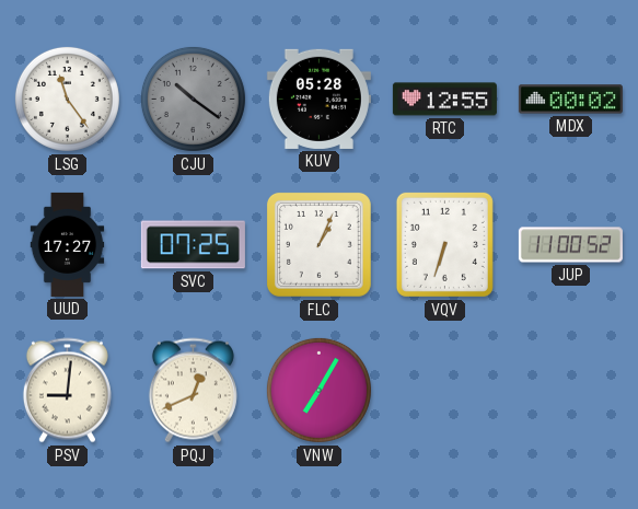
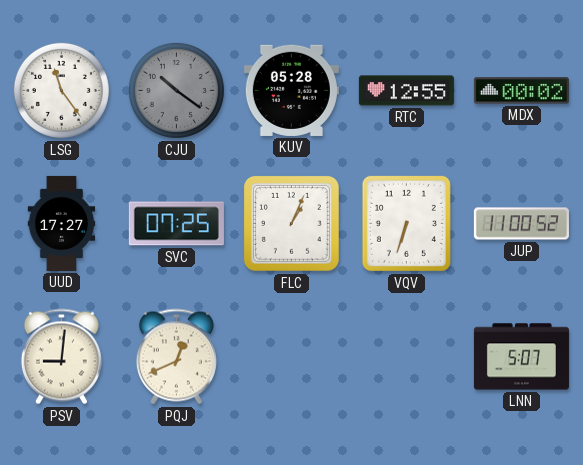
VNW: 7:05 -> none (318, 390)
LNN: none -> 5:07 (521, 357)
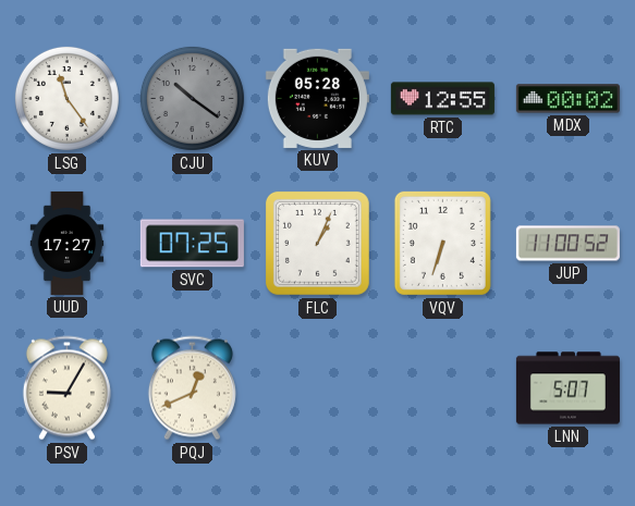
PSV: 9:01 -> 9:05 (66, 388)
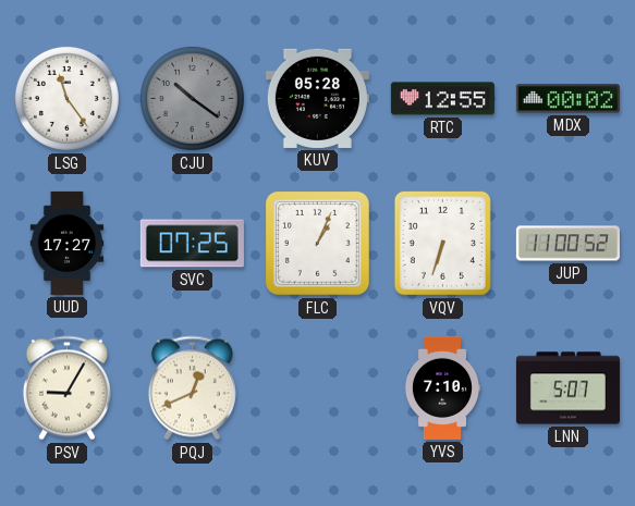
YVS: none -> 7:10 (441, 387)
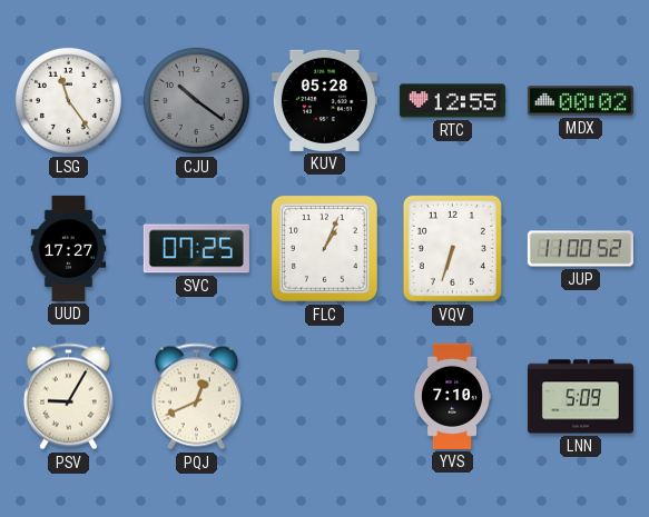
LNN: 5:07 -> 5:09 (580, 397)
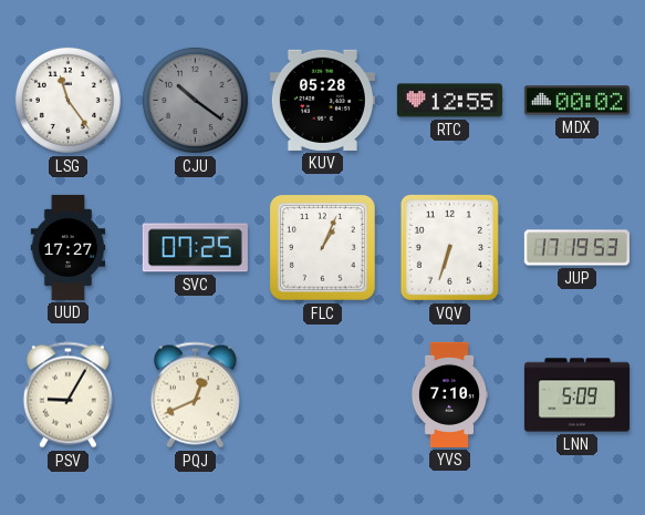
JUP: 11:00 -> 17:19 (576, 248)
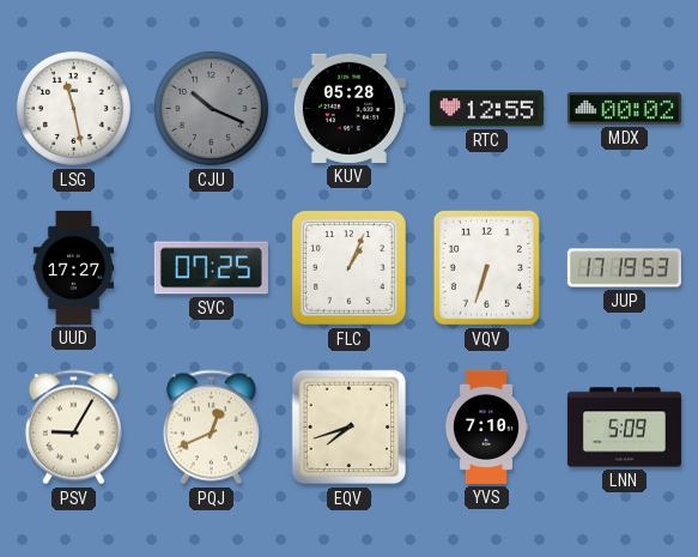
LSG: 11:24 -> 11:28 (73, 108)
CJU: 10:21 -> 10:19 (211, 108)
EQV: none -> 7:42 (350, 428)
